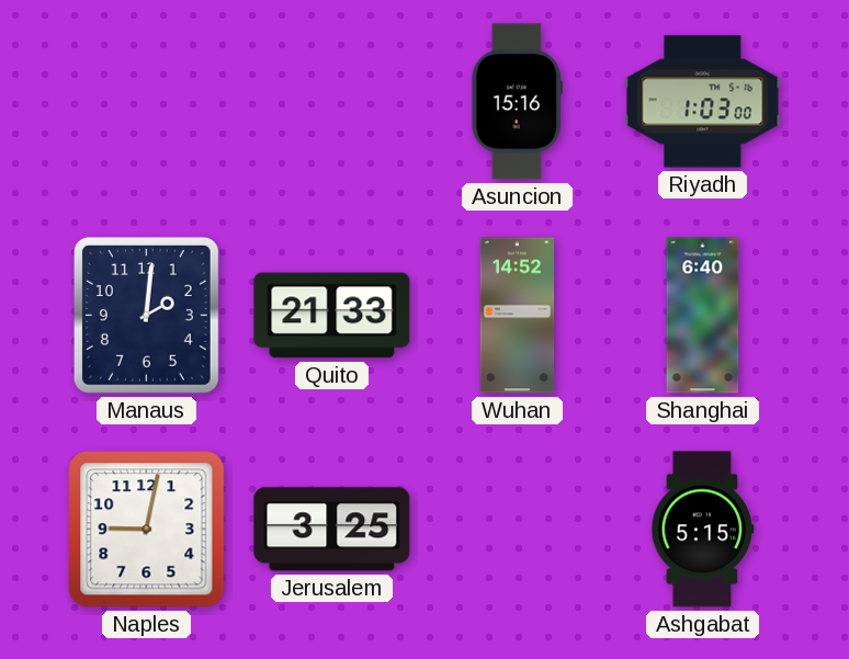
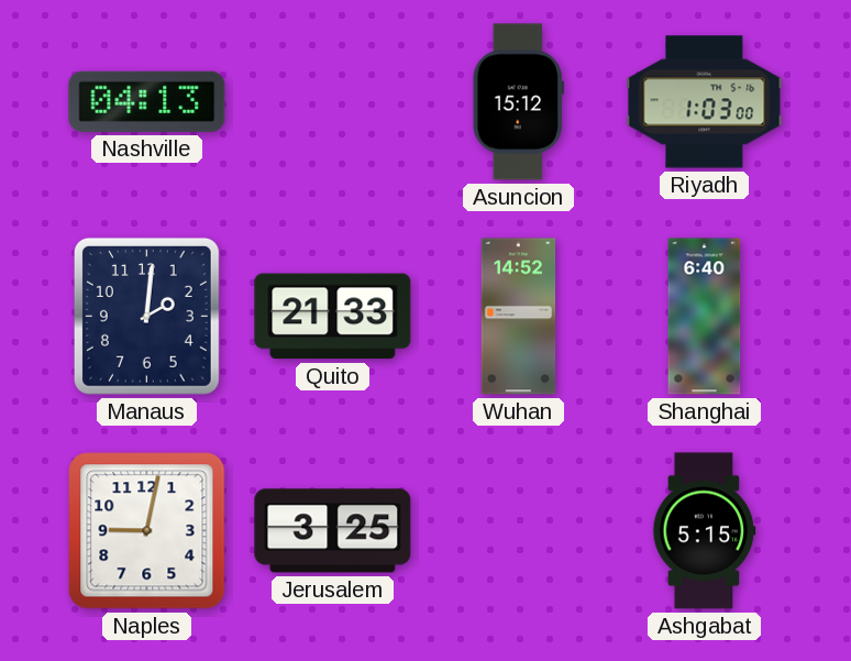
Nashville: none -> 04:13 (147, 101)
Asuncion: 15:16 -> 15:12 (518, 102)
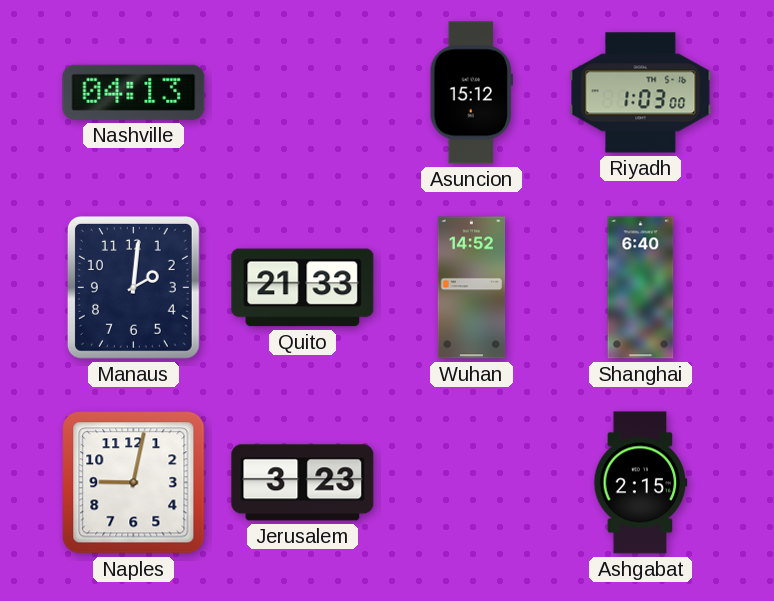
Jerusalem: 3:25 -> 3:23 (303, 483)
Ashgabat: 5:15 -> 2:15 (641, 483)
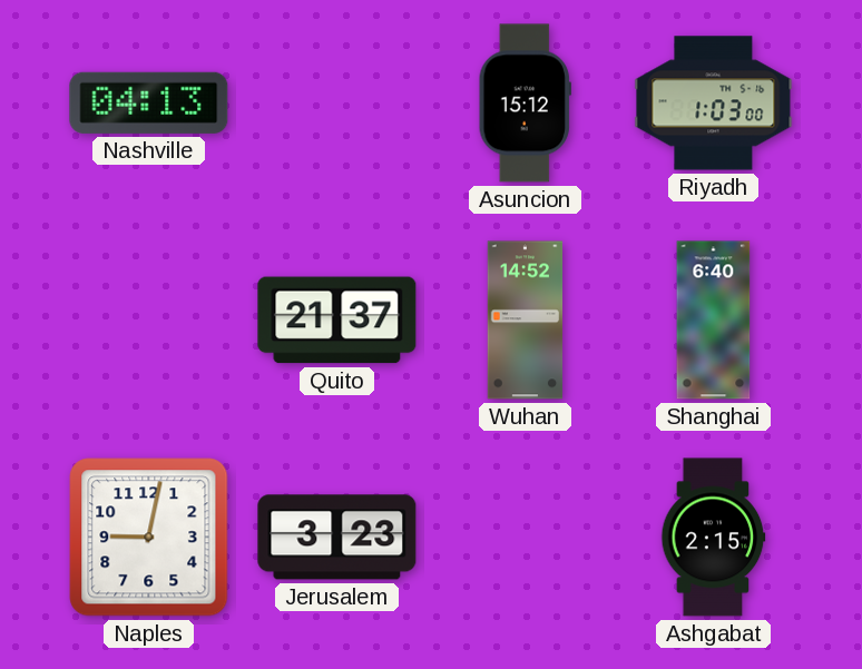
Manaus: 2:01 -> none (133, 287)
Quito: 21:33 -> 21:37 (337, 321)
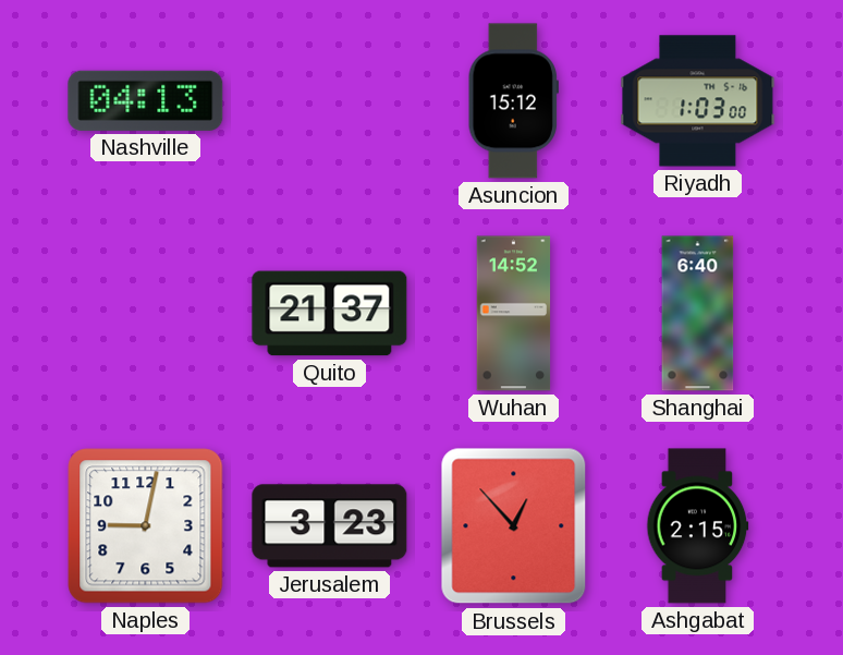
Brussels: none -> 12:53 (514, 526)
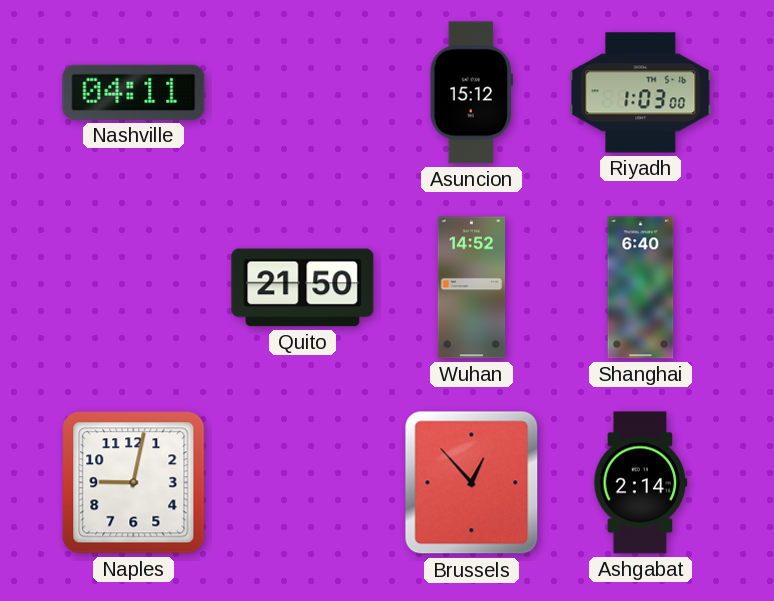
Nashville: 04:13 -> 04:11 (134, 92)
Quito: 21:37 -> 21:50 (303, 288)
Jerusalem: 3:23 -> none (330, 526)
Ashgabat: 2:15 -> 2:14 (641, 483)
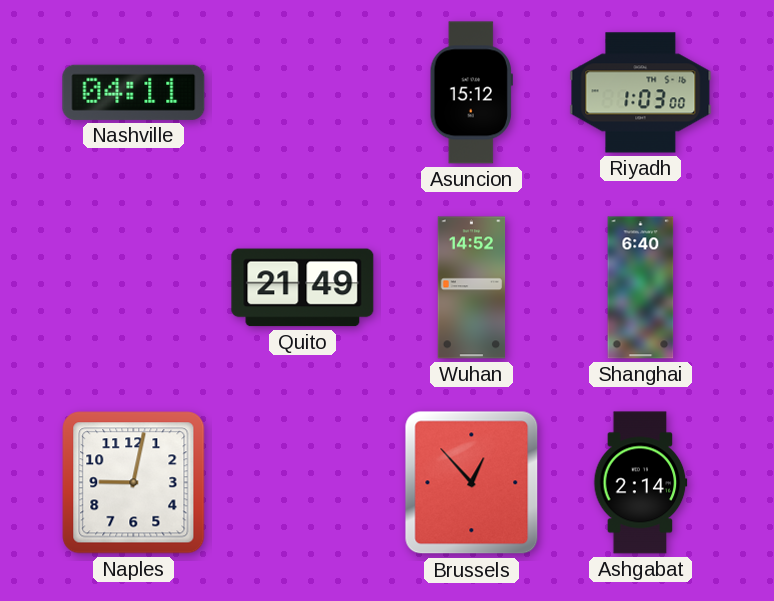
Quito: 21:50 -> 21:49 (303, 288)
